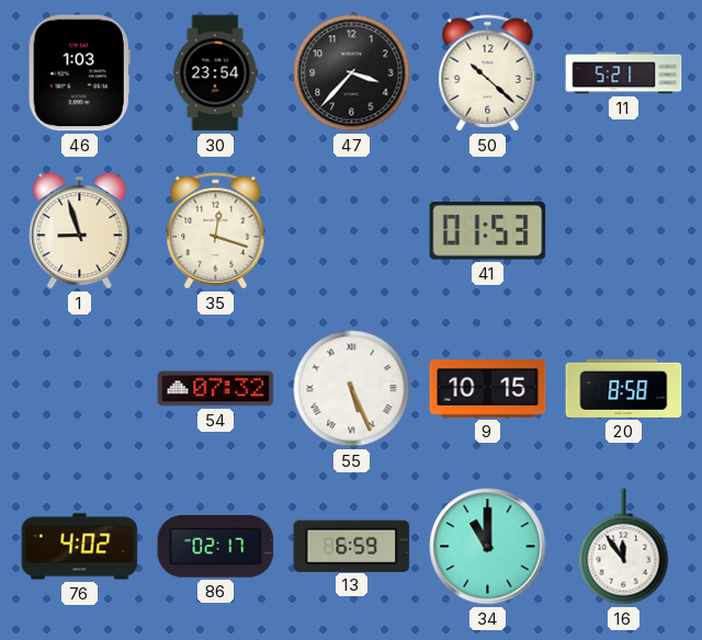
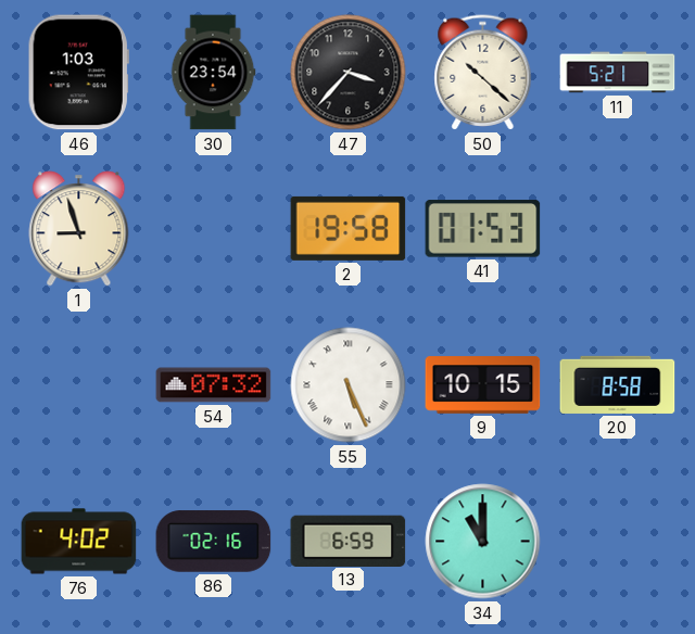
35: 12:18 -> none (216, 231)
2: none -> 19:58 (349, 228)
86: 02:17 -> 02:16 (214, 542)
16: 11:54 -> none (624, 547)
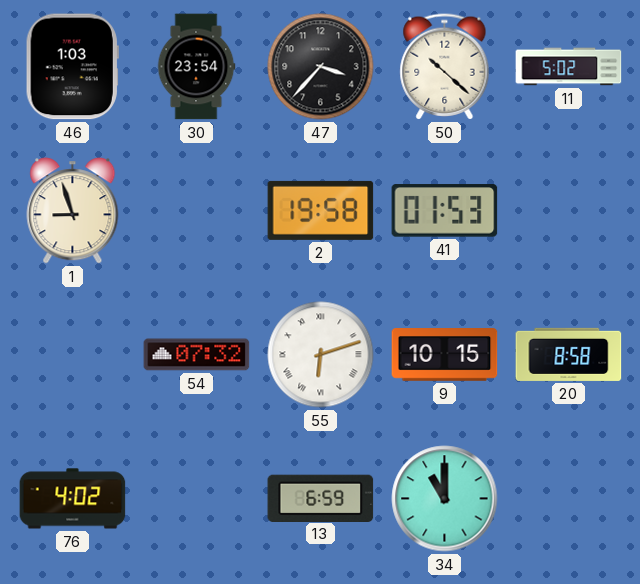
11: 5:21 -> 5:02 (569, 67)
55: 5:26 -> 6:12 (321, 355)
86: 02:16 -> none (214, 542)
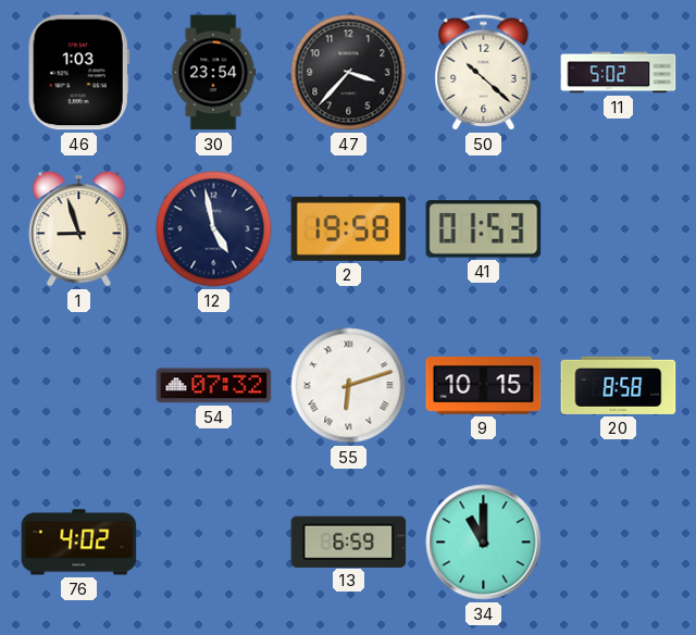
12: none -> 4:58 (214, 229)
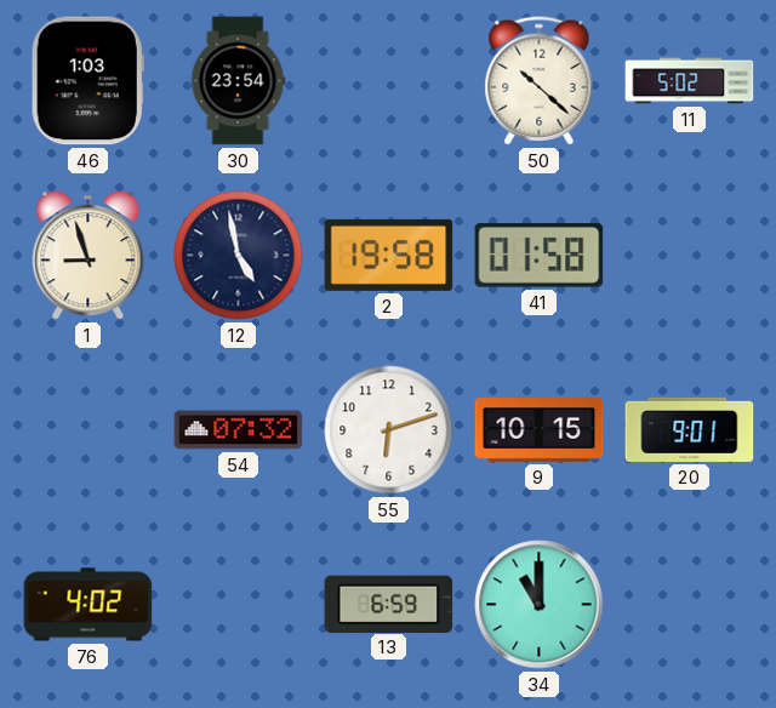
47: 3:37 -> none (349, 73)
41: 01:53 -> 01:58 (540, 256)
55 numerals: Roman -> Arabic (389, 430)
20: 8:58 -> 9:01 (690, 429)
